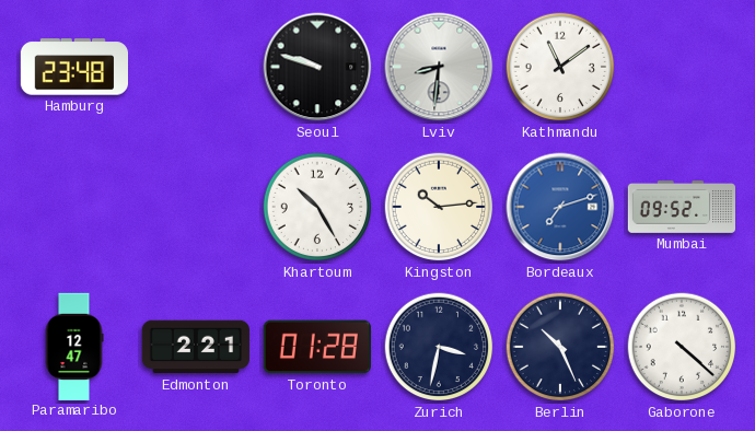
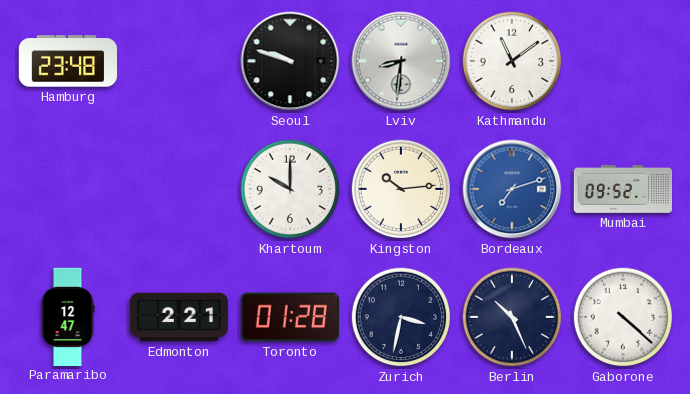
Khartoum: 10:25 -> 10:00 (290, 189)
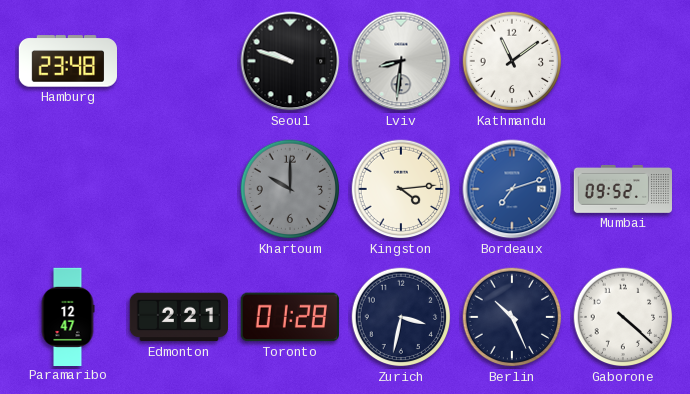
Khartoum dial: white -> grey (290, 189)
Kingston: 10:14 -> 4:14 (401, 189)
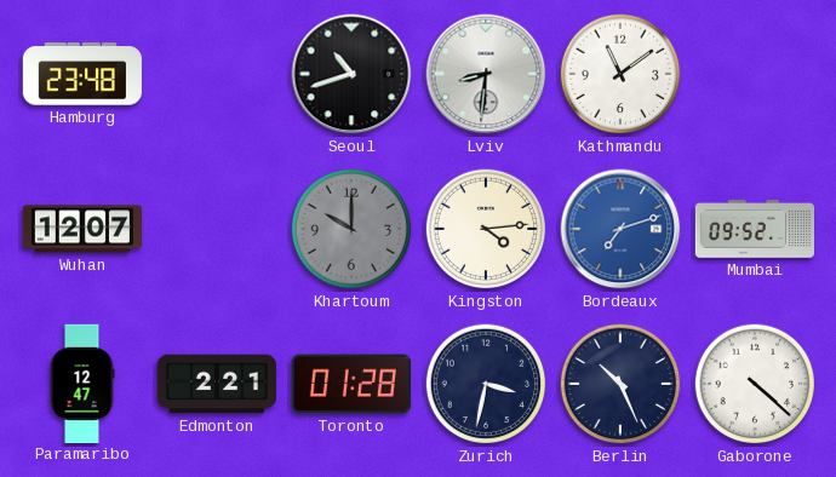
Seoul: 9:48 -> 10:42 (351, 74)
Wuhan: none -> 12:07 (81, 229)
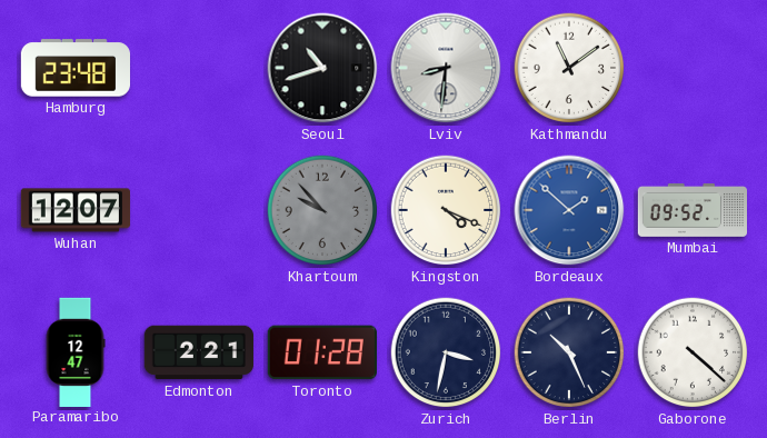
Khartoum: 10:00 -> 9:53 (322, 210)
Kingston: 4:14 -> 4:19 (446, 210)
Bordeaux: 7:12 -> 1:52 (569, 210)
